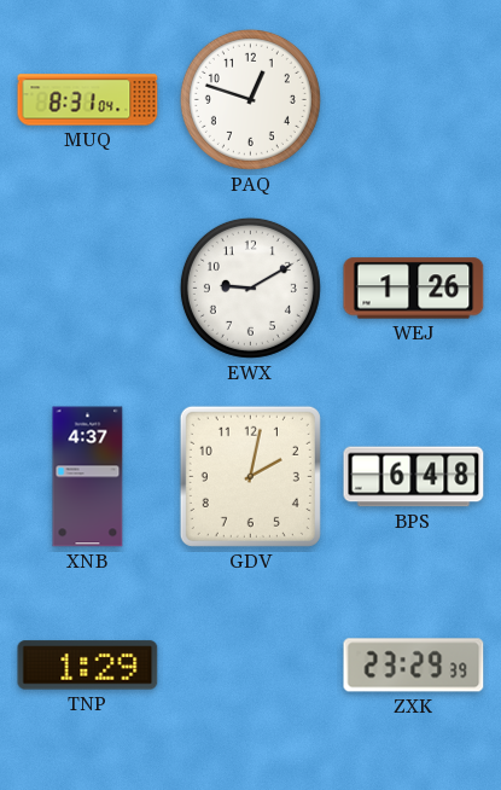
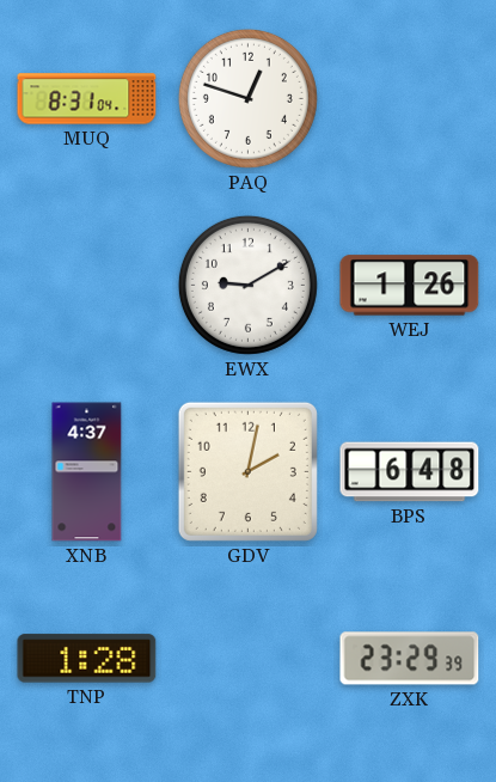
TNP: 1:29 -> 1:28 (87, 659)
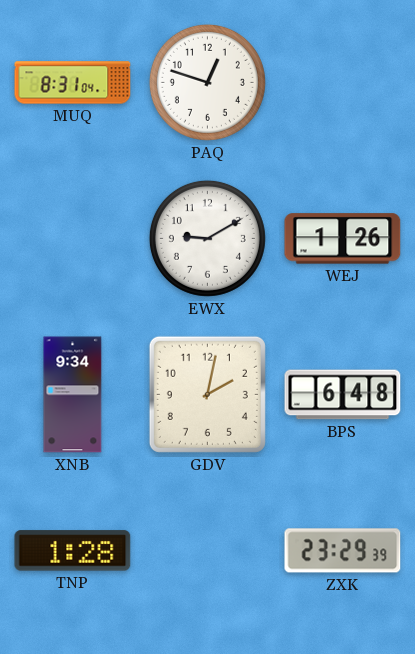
XNB: 4:37 -> 9:34 (73, 395)
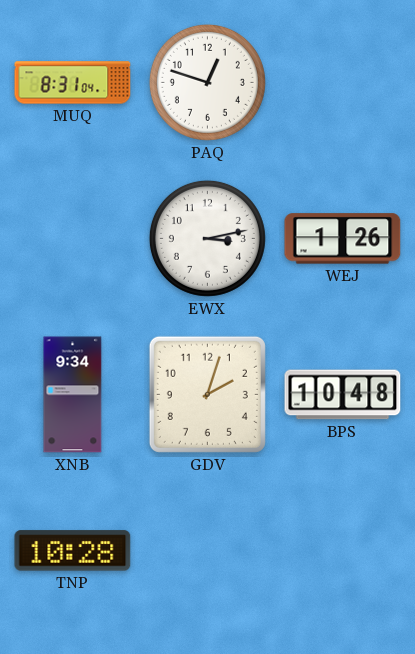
EWX: 9:10 -> 3:13 (207, 238)
GDV: 2:02 -> 2:03 (207, 394)
BPS: 6:48 -> 10:48 (343, 395)
TNP: 1:28 -> 10:28 (73, 551)
ZXK: 23:29 -> none (343, 551)
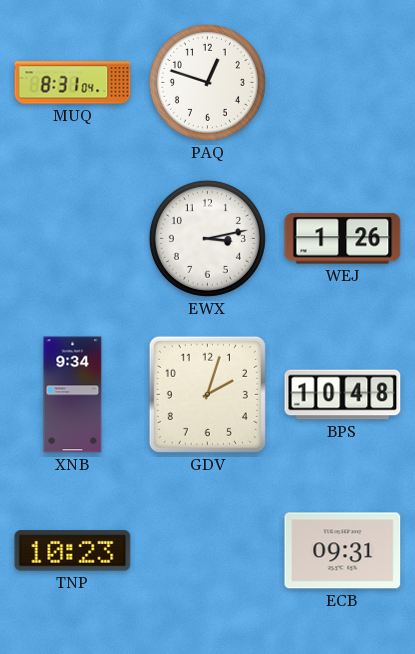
TNP: 10:28 -> 10:23 (73, 551)
ECB: none -> 09:31 (343, 551)
